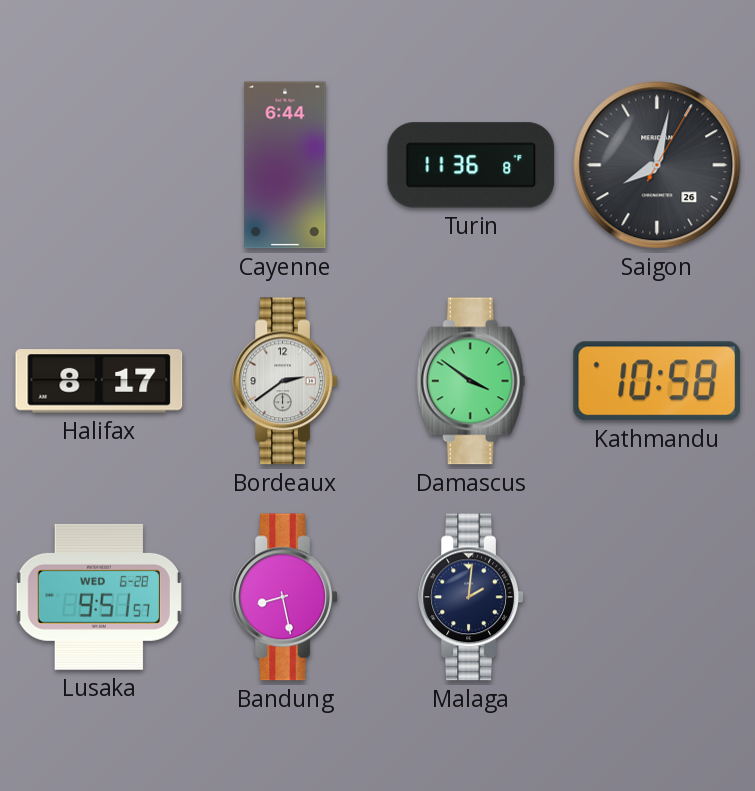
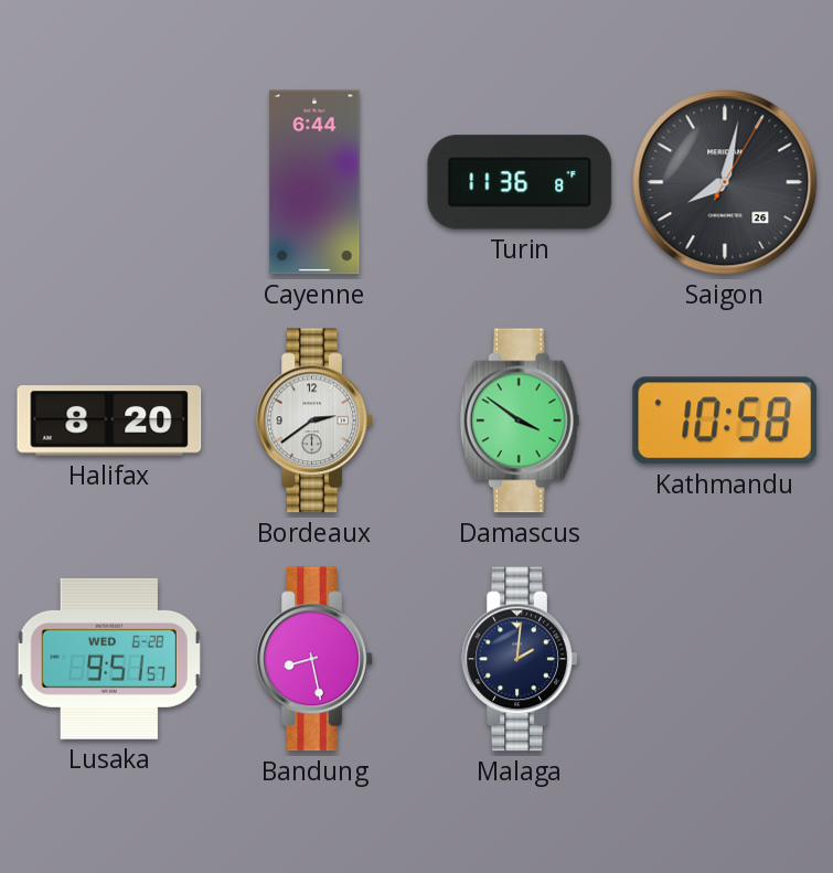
Halifax: 8:17 -> 8:20 (109, 420)
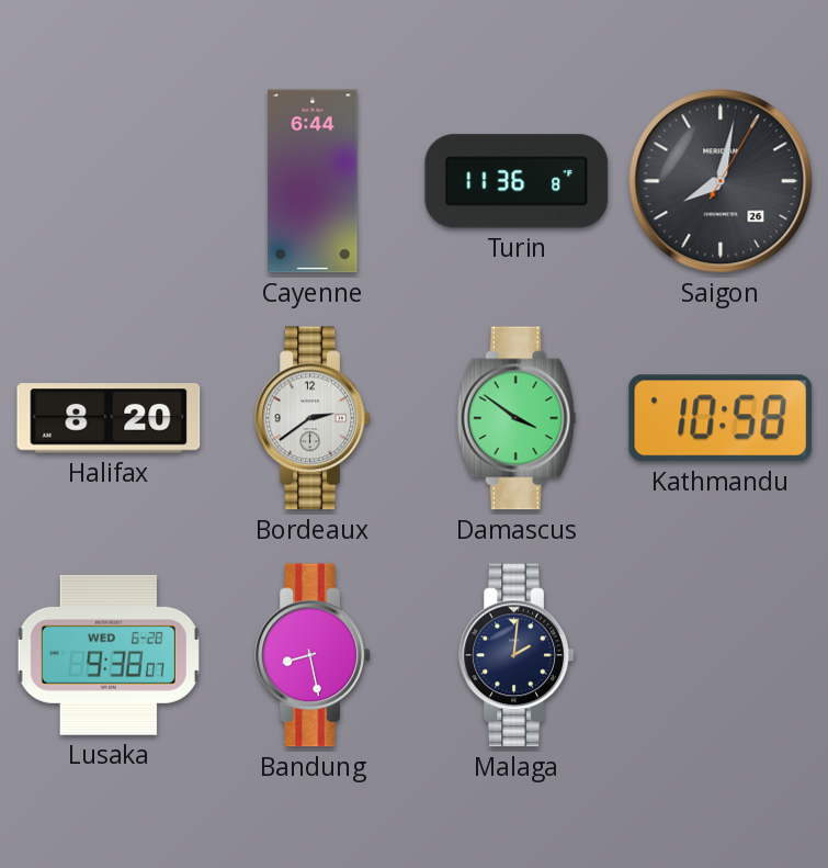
Lusaka: 9:51 -> 9:38 (109, 655)
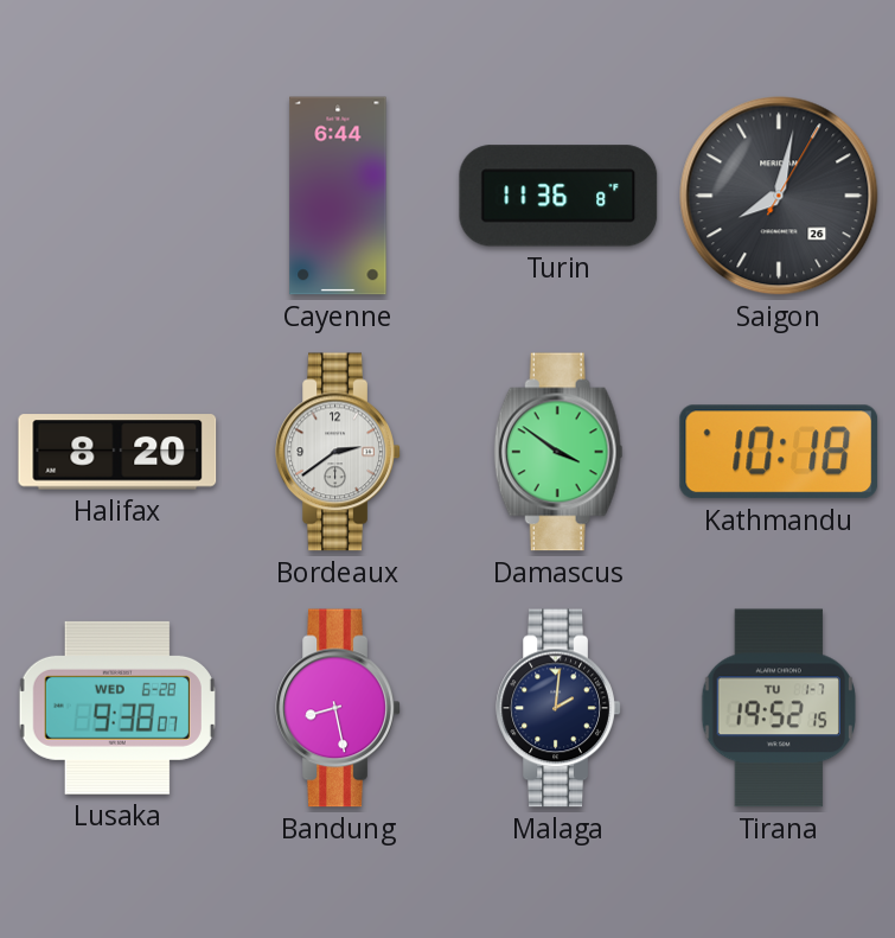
Kathmandu: 10:58 -> 10:18 (779, 452)
Tirana: none -> 19:52 (778, 708)
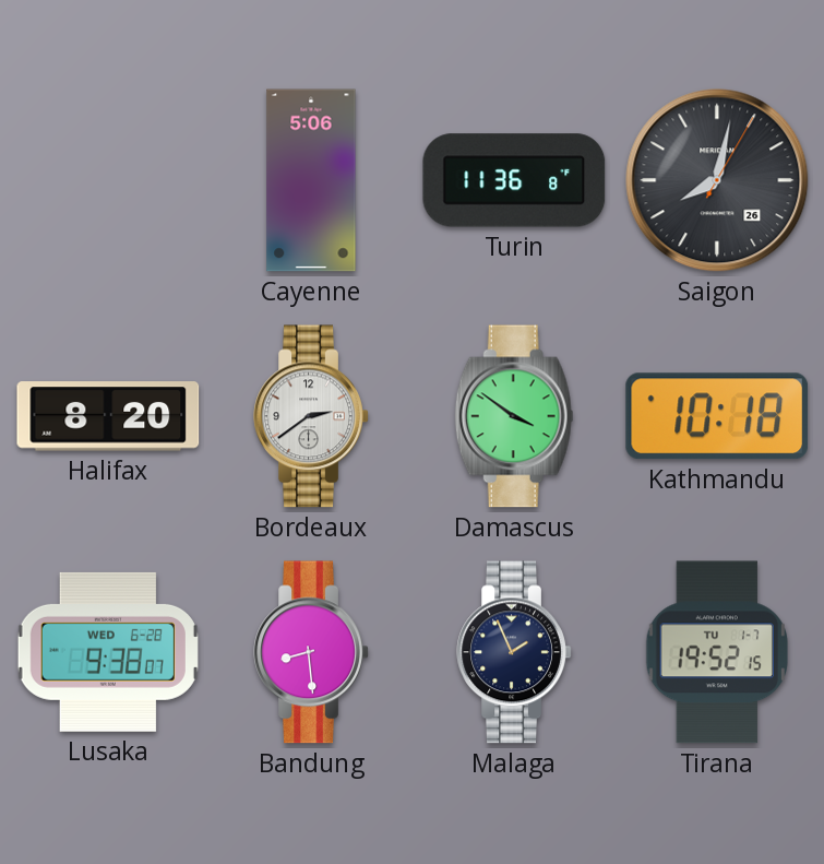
Cayenne: 6:44 -> 5:06 (311, 180)
Bandung: 8:28 -> 8:29 (311, 652)
Malaga: 2:01 -> 1:56 (514, 652)
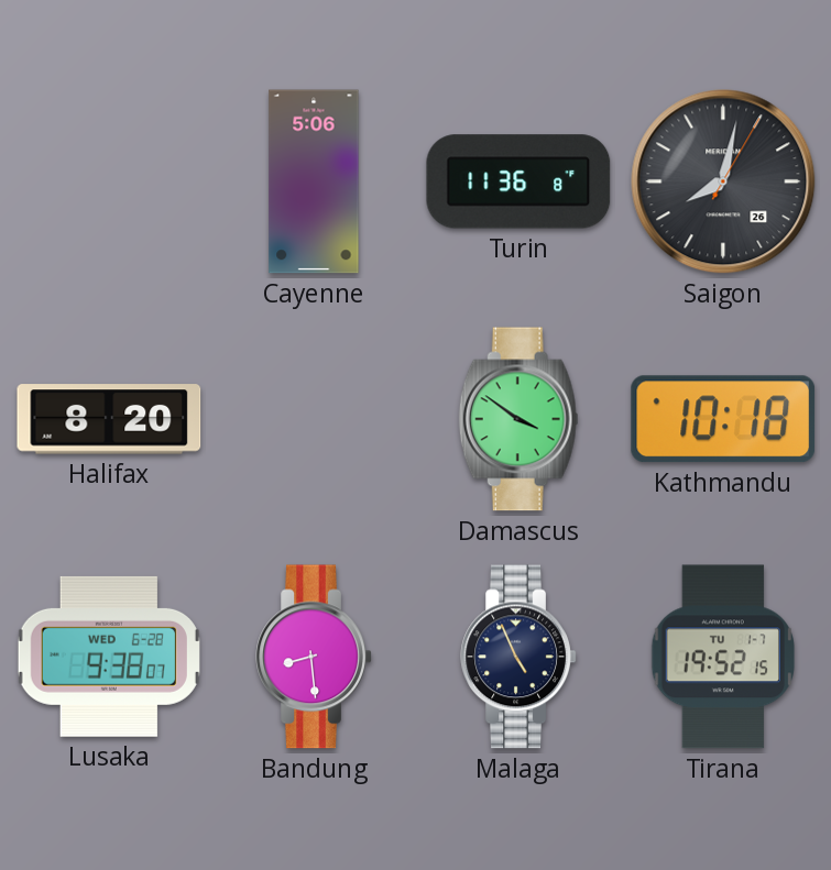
Bordeaux: 2:39 -> none (311, 416)
Malaga: 1:56 -> 4:56 (518, 657)
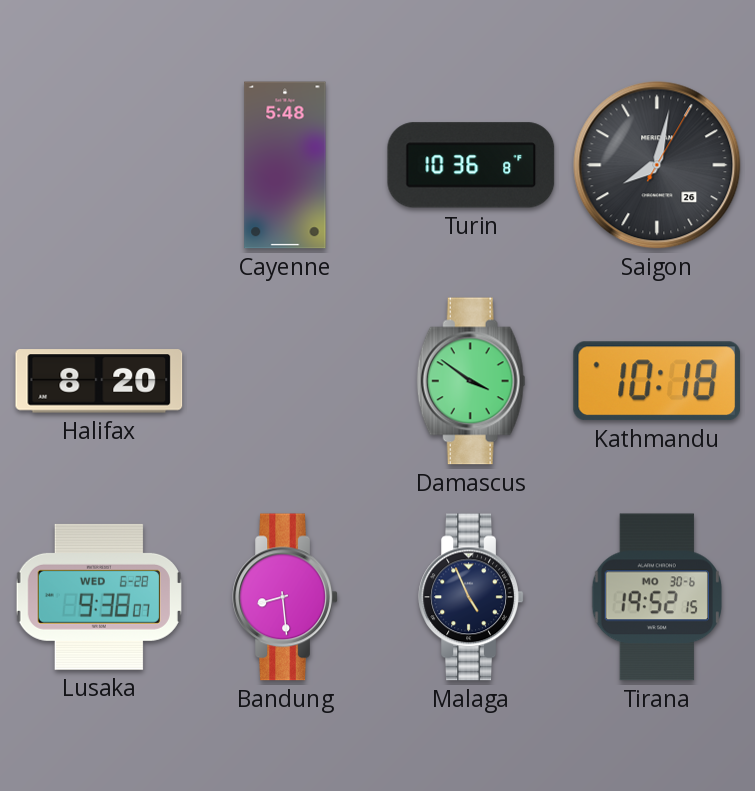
Cayenne: 5:06 -> 5:48 (285, 165)
Turin: 11:36 -> 10:36 (471, 165)
Tirana date: TU 1-7 -> MO 30-6 (656, 597)
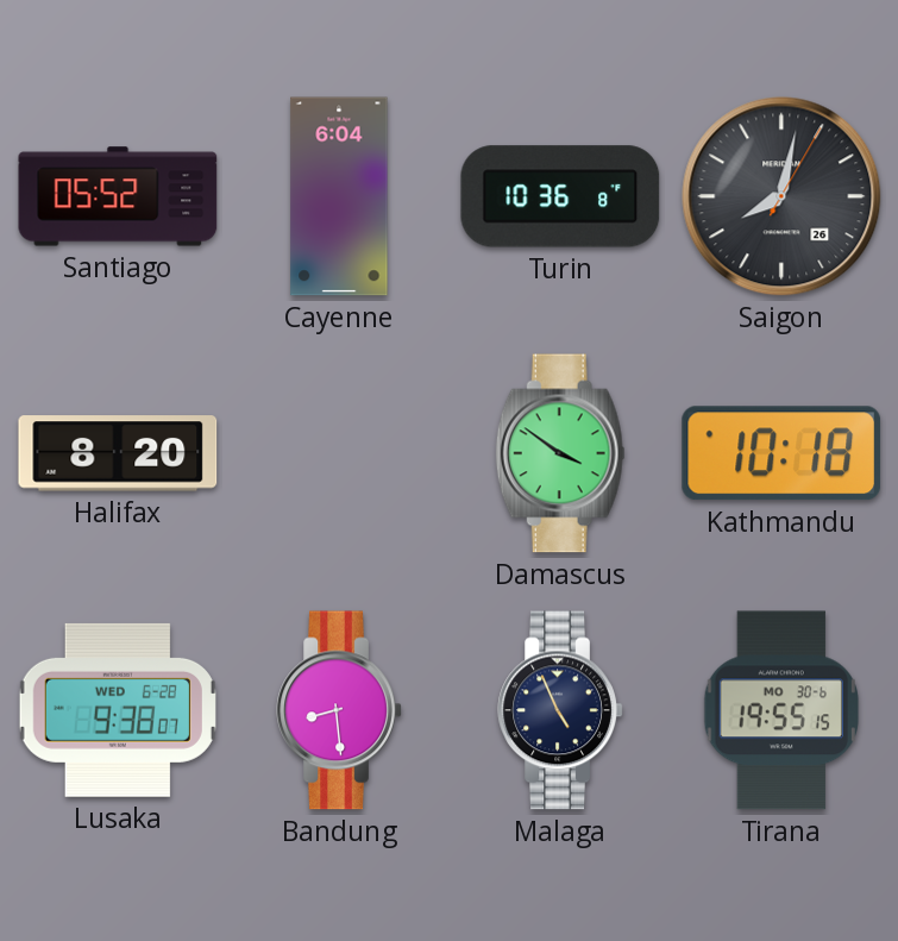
Santiago: none -> 05:52 (118, 196)
Cayenne: 5:48 -> 6:04 (339, 196)
Tirana: 19:52 -> 19:55 (780, 710)
